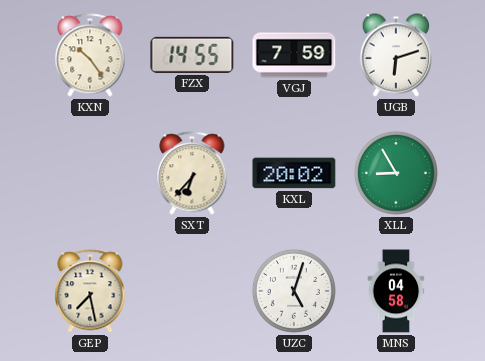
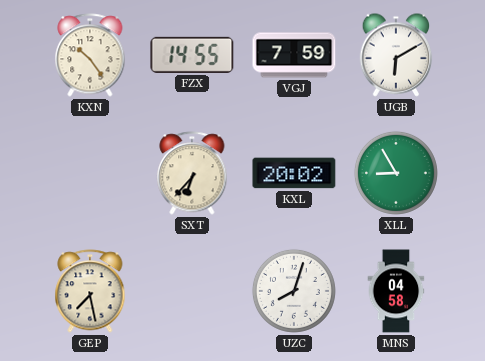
UGB: 6:12 -> 6:10 (396, 55)
UZC: 5:03 -> 8:03 (294, 291)
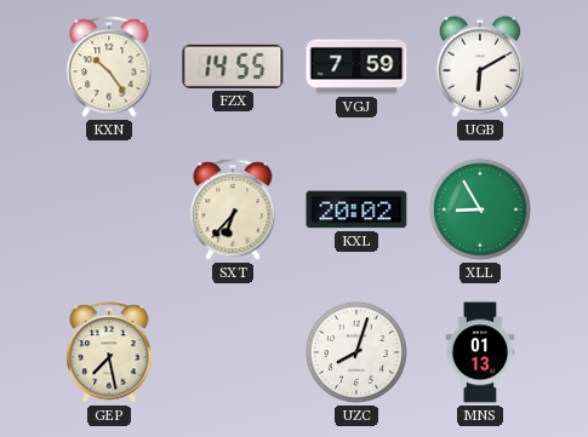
MNS: 04:58 -> 01:13 (480, 352)
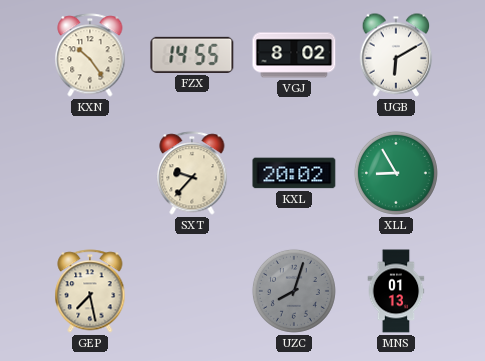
VGJ: 7:59 -> 8:02 (294, 55)
SXT: 6:37 -> 9:37 (192, 173)
UZC dial: white -> grey (294, 291)
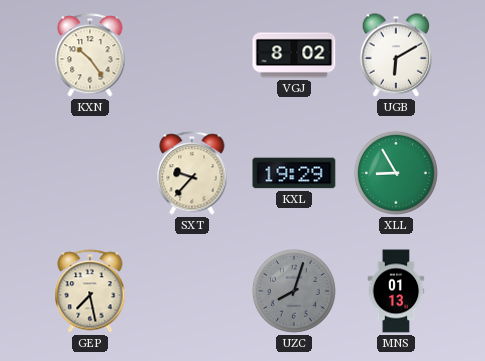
FZX: 14:55 -> none (192, 55)
KXL: 20:02 -> 19:29 (294, 173)
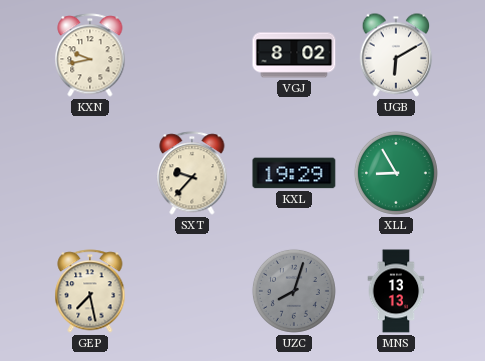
KXN: 10:24 -> 9:43 (90, 55)
MNS: 01:13 -> 13:13 (396, 291)
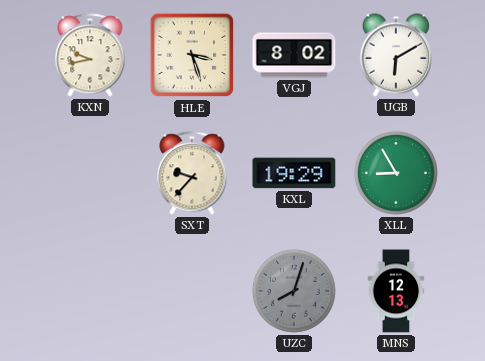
HLE: none -> 3:27 (192, 55)
GEP: 7:28 -> none (90, 291)
MNS: 13:13 -> 12:13 (396, 291)
